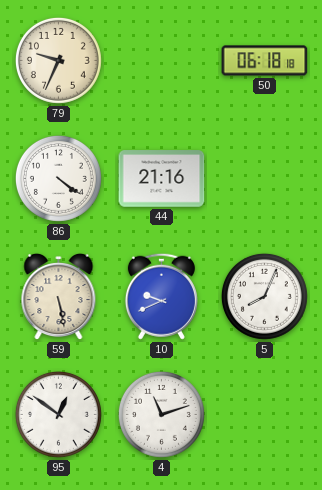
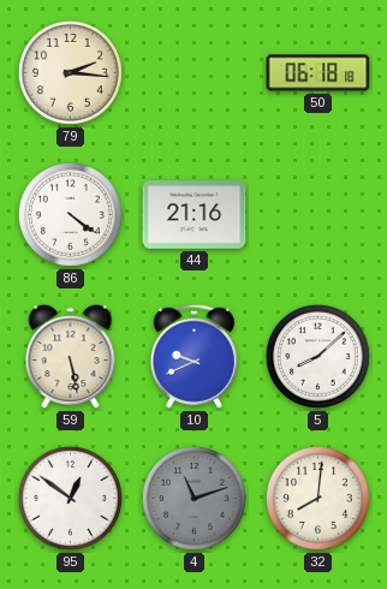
79: 9:34 -> 2:16 (70, 72)
5: 8:04 -> 8:08 (317, 356)
4 dial: white -> grey (194, 498)
32: none -> 8:01 (317, 498)
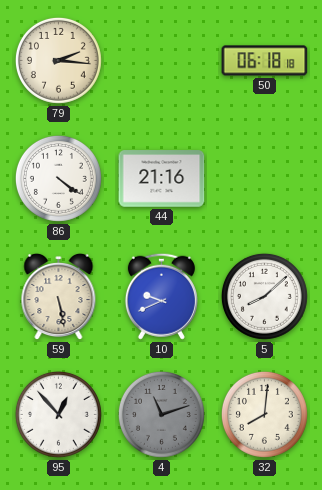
95: 12:51 -> 12:53 (58, 414)
